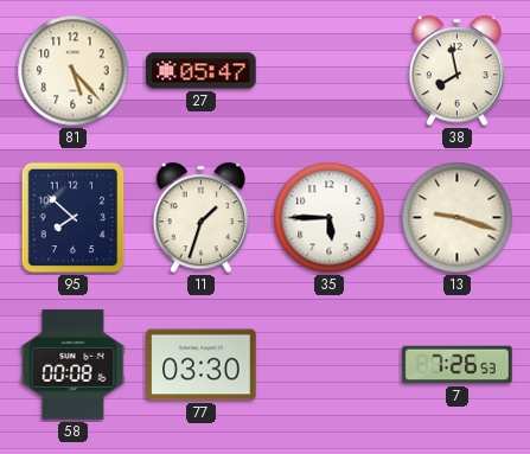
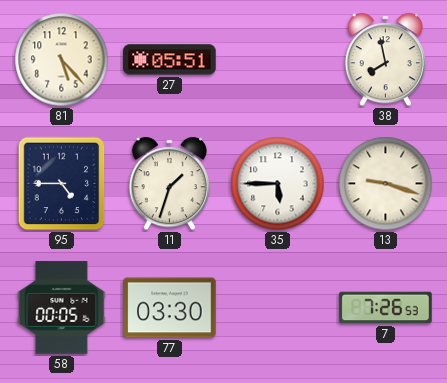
27: 05:47 -> 05:51 (170, 60)
95: 7:52 -> 4:45 (62, 184)
58: 00:08 -> 00:05 (62, 308)
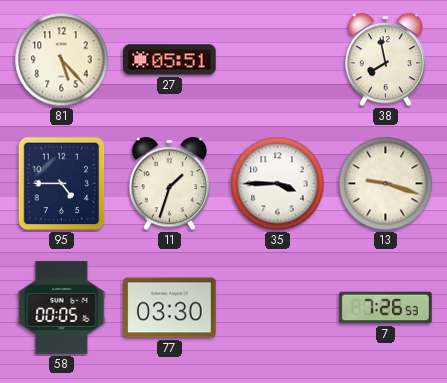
35: 5:45 -> 3:45 (278, 184)
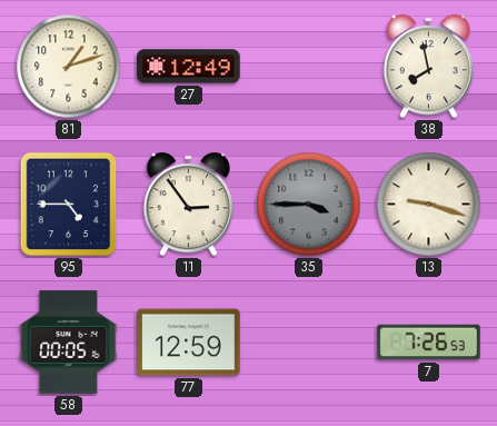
81: 5:23 -> 1:12 (69, 67)
27: 05:51 -> 12:49 (189, 67)
11: 1:33 -> 2:54 (188, 205)
35 dial: white -> grey (309, 205)
77: 03:30 -> 12:59 (189, 343)
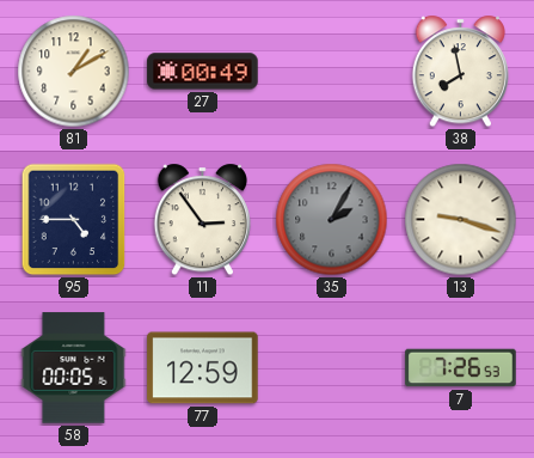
81: 1:12 -> 1:10 (74, 72)
27: 12:49 -> 00:49 (203, 72)
35: 3:45 -> 2:05 (332, 220)
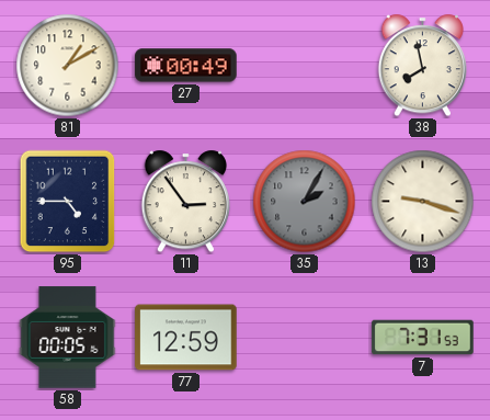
7: 7:26 -> 7:31 (423, 338)
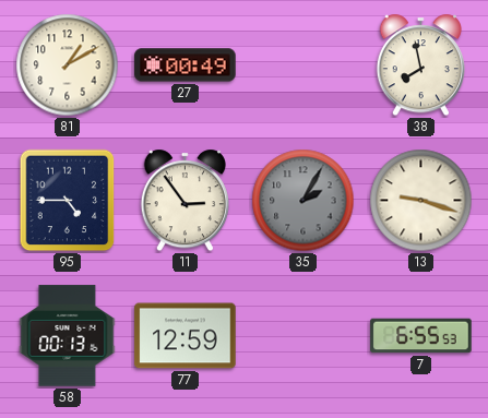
58: 00:05 -> 00:13 (68, 336)
7: 7:31 -> 6:55 (421, 336)
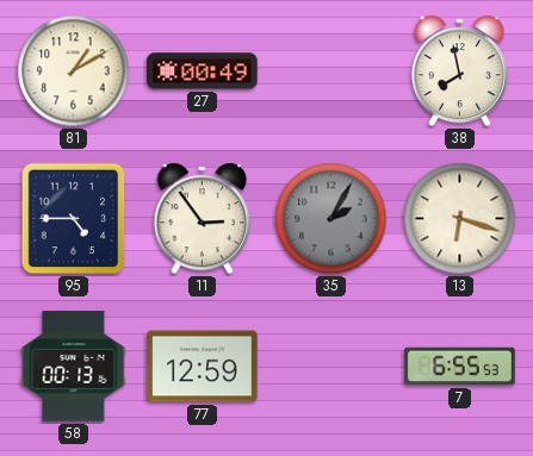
13: 9:18 -> 6:18 (460, 219)
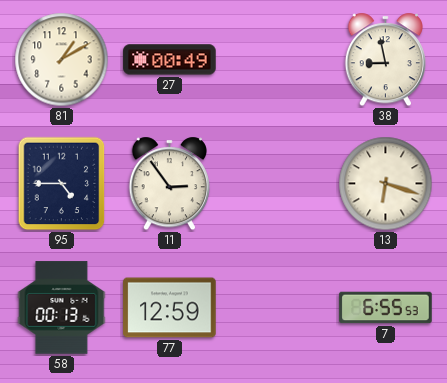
38: 7:58 -> 8:58 (385, 60)
35: 2:05 -> none (331, 219)
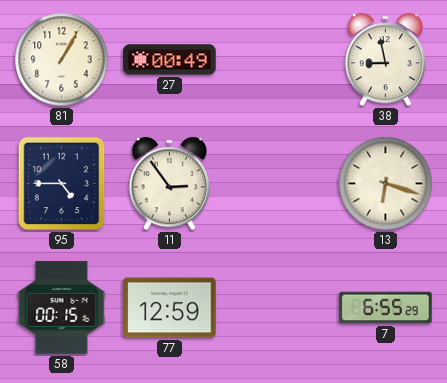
81: 1:10 -> 1:05 (62, 60)
58: 00:13 -> 00:15 (62, 308)
7: 6:55:53 -> 6:55:29 (386, 308)
